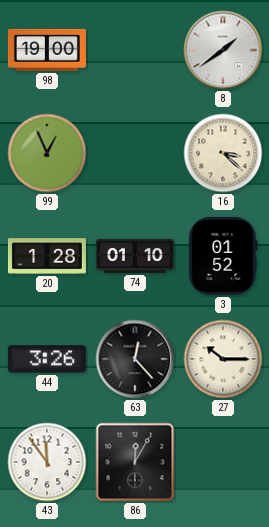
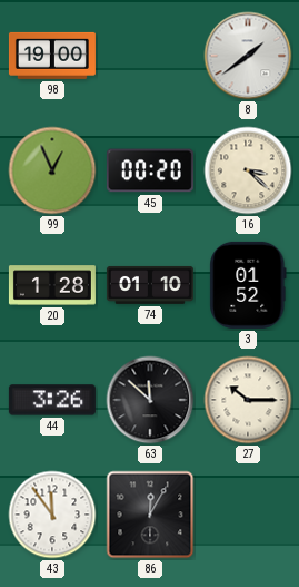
45: none -> 00:20 (150, 170)
63: 12:23 -> 11:52 (150, 400)
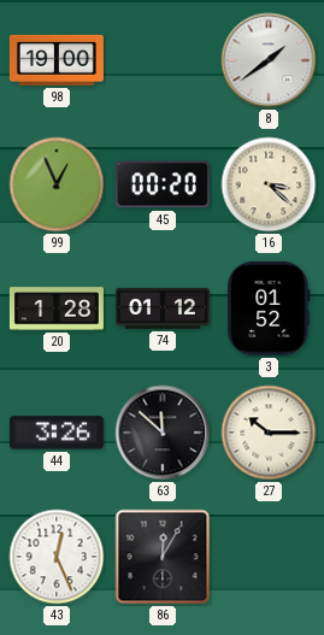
74: 01:10 -> 01:12 (163, 308)
43: 11:54 -> 12:26 (57, 557)
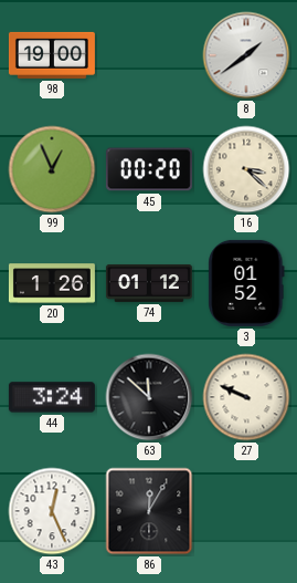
20: 1:28 -> 1:26 (52, 283)
44: 3:26 -> 3:24 (52, 397)
27: 10:15 -> 9:49 (246, 397)
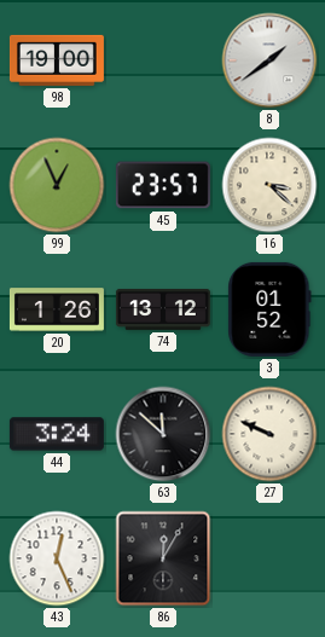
45: 00:20 -> 23:57 (163, 185)
74: 01:12 -> 13:12 (163, 309)
